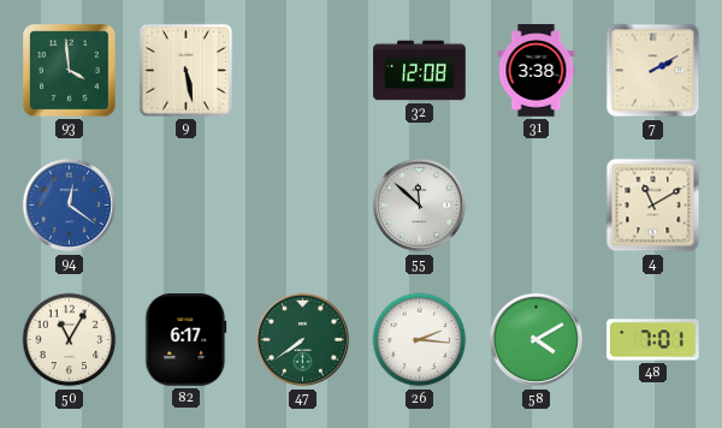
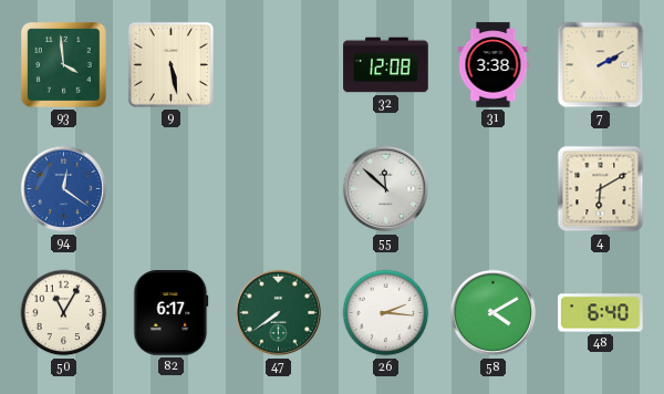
4: 11:10 -> 6:10 (601, 189)
48: 7:01 -> 6:40 (601, 313)
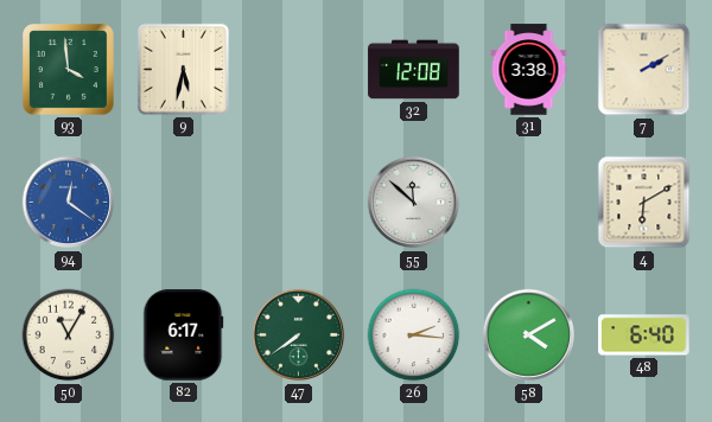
9: 5:28 -> 5:32 (183, 69)
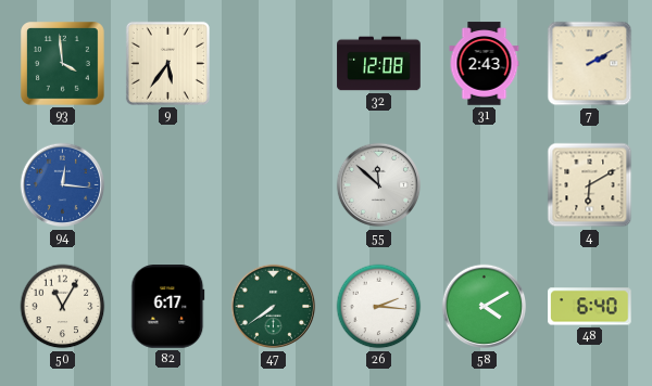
9: 5:32 -> 5:36 (167, 63)
31: 3:38 -> 2:43 (485, 64)
94: 12:21 -> 12:16 (63, 185)
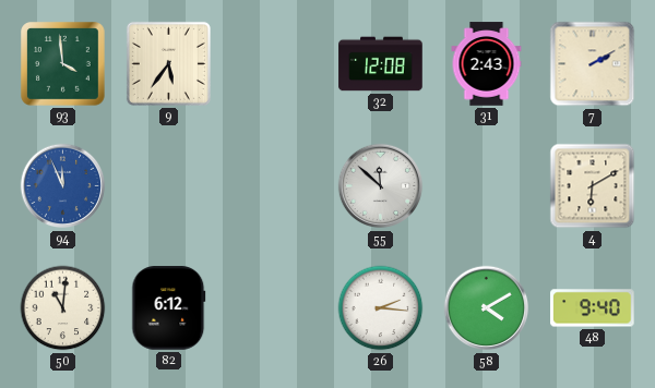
94: 12:16 -> 11:56 (63, 186)
50: 11:05 -> 11:01 (63, 308)
82: 6:17 -> 6:12 (169, 308)
47: 7:39 -> none (274, 307)
48: 6:40 -> 9:40 (593, 308)
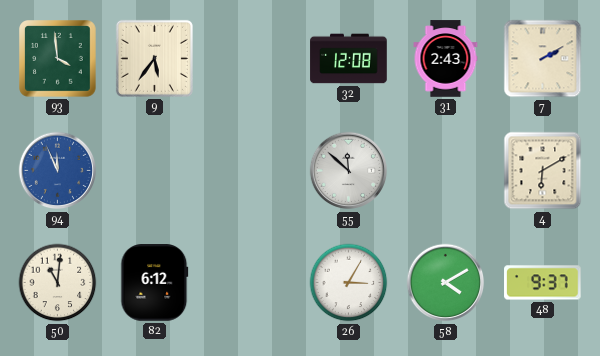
26: 2:16 -> 3:05 (349, 283)
48: 9:40 -> 9:37 (543, 283)
